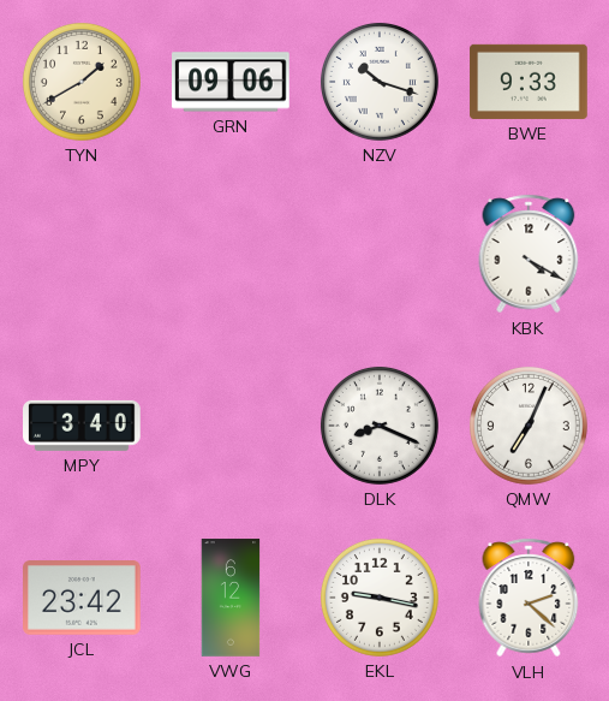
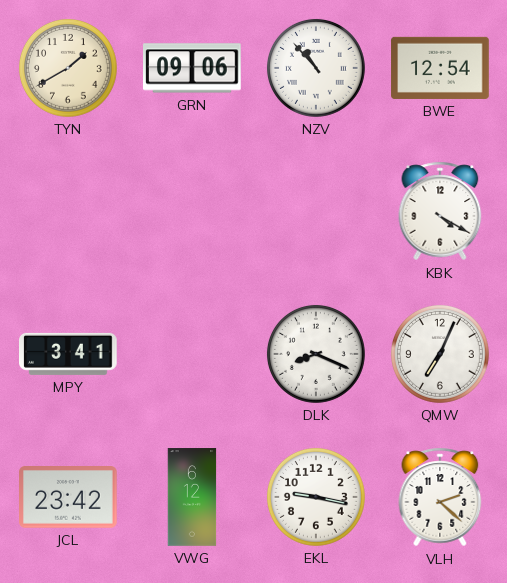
NZV: 10:18 -> 10:53 (316, 68)
BWE: 9:33 -> 12:54 (440, 68)
MPY: 3:40 -> 3:41 (69, 354)
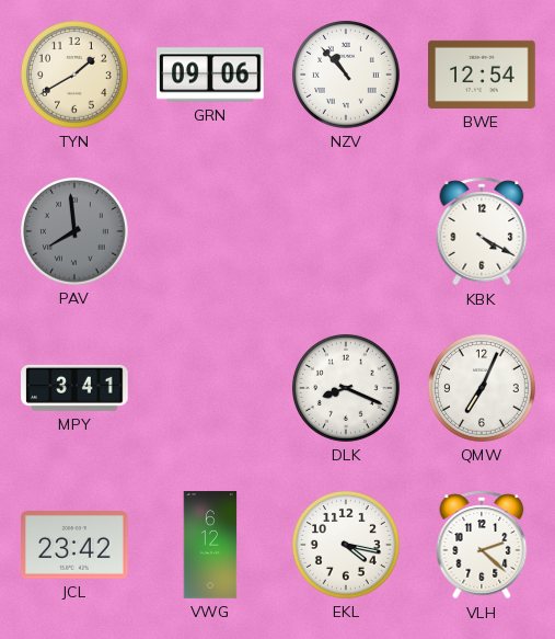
PAV: none -> 7:59 (74, 231)
EKL: 9:17 -> 4:17 (346, 545)
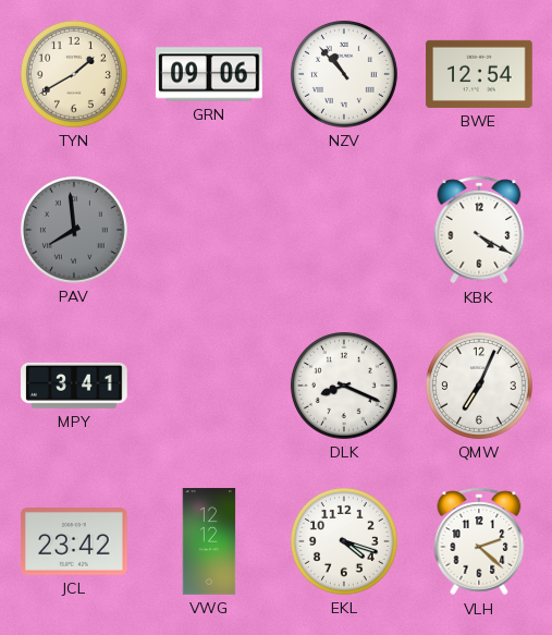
VWG: 6:12 -> 12:12 (209, 541)
EKL: 4:17 -> 4:18 (344, 541)
